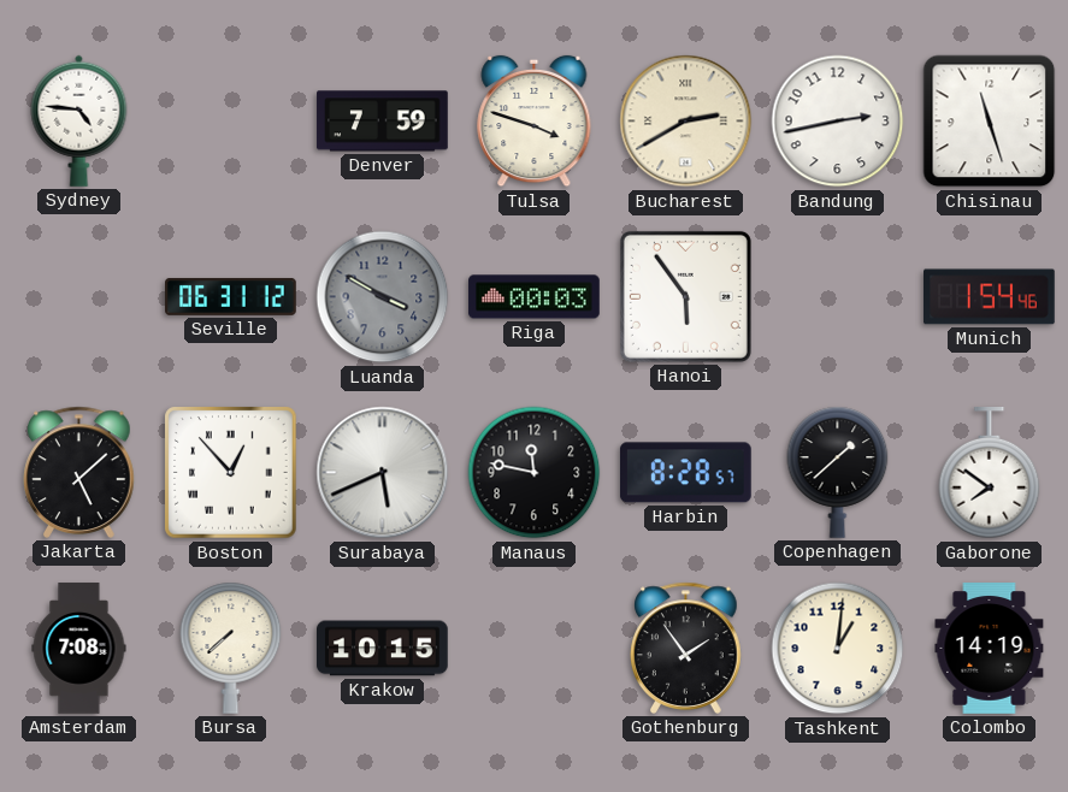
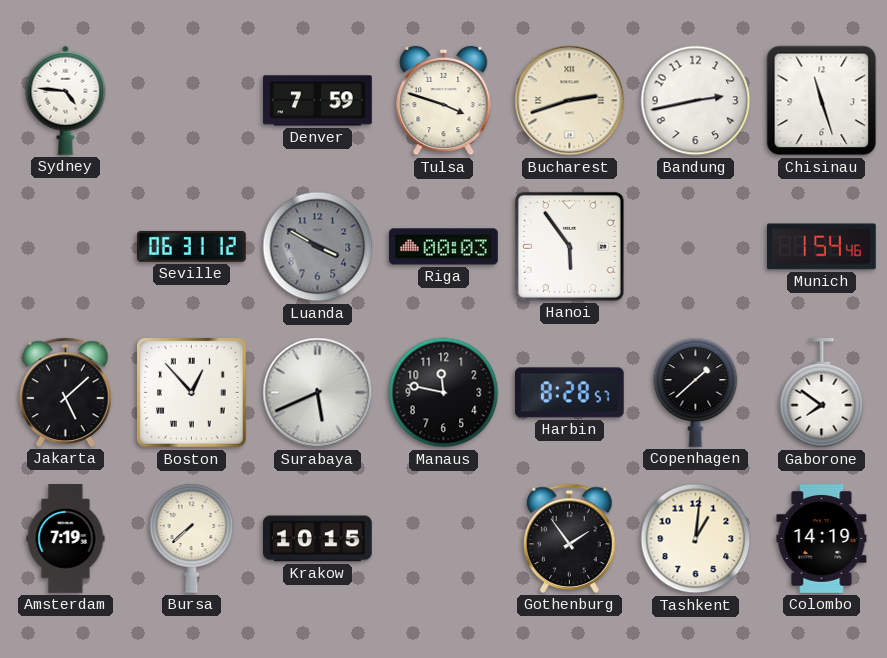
Bucharest: 2:40 -> 2:42 (570, 101)
Amsterdam: 7:08 -> 7:19 (66, 539)
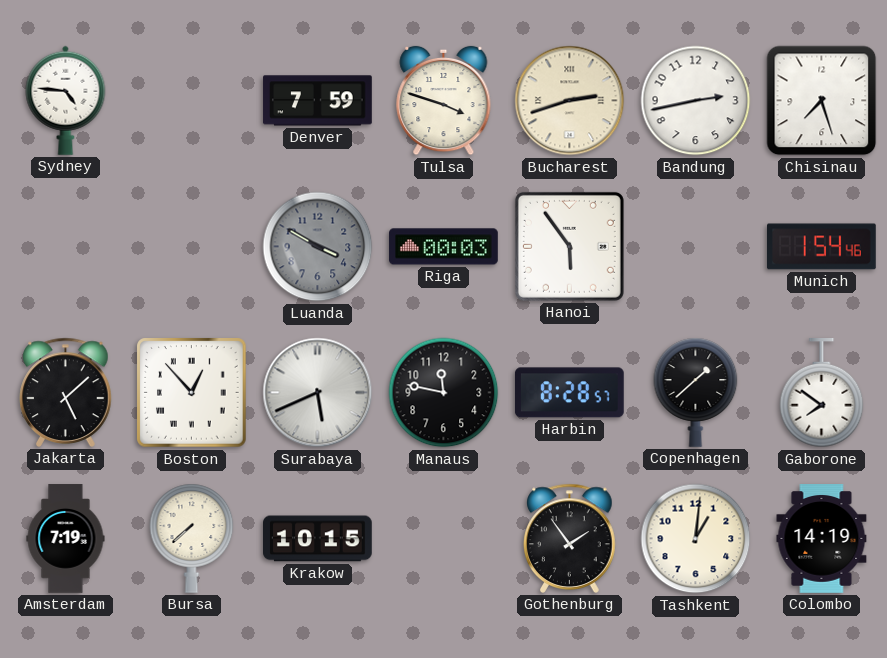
Chisinau: 11:27 -> 7:27 (822, 101)
Seville: 06:31 -> none (192, 246)
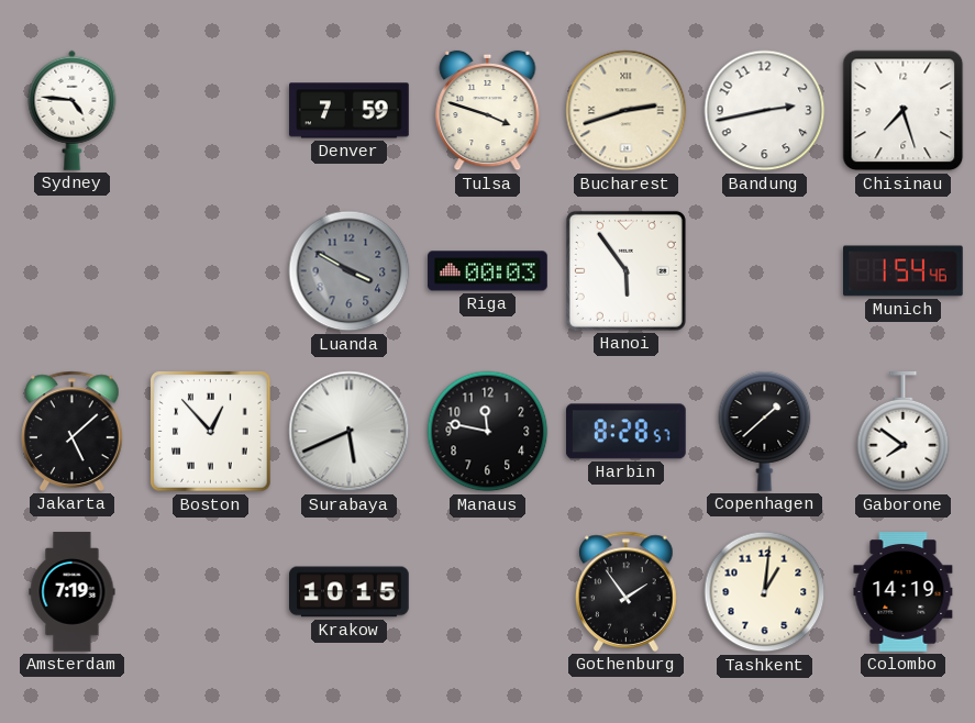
Bursa: 7:38 -> none (192, 538)
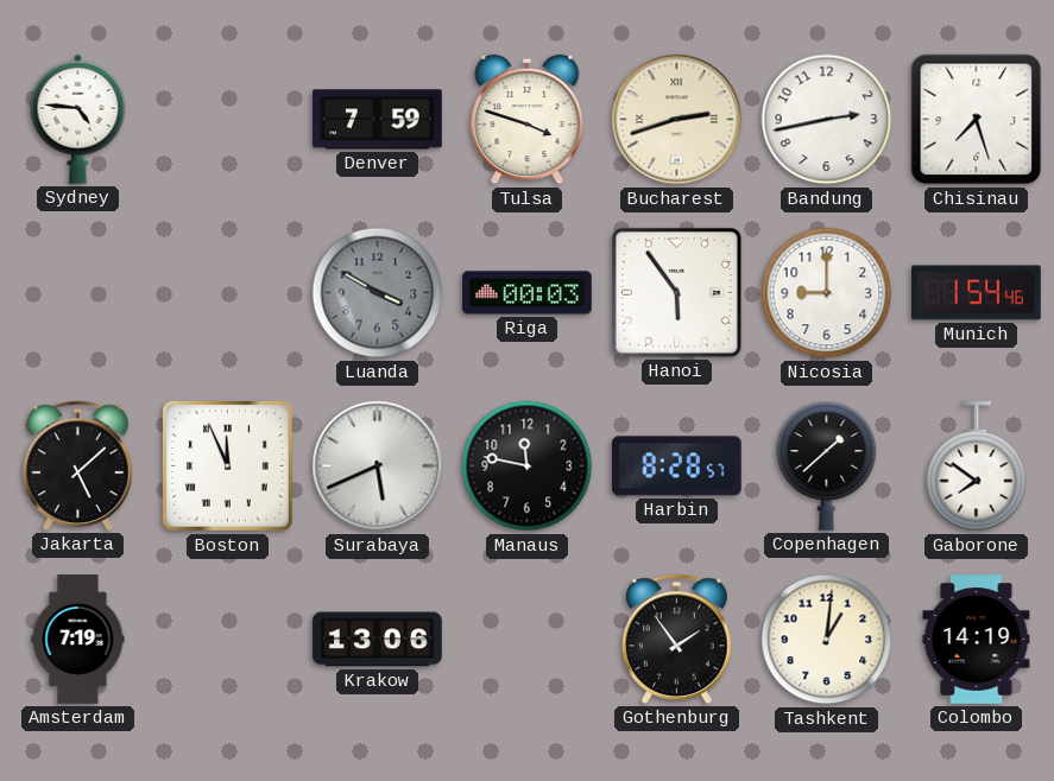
Nicosia: none -> 9:00 (827, 293)
Boston: 12:53 -> 11:56 (228, 466)
Krakow: 10:15 -> 13:06 (378, 640)
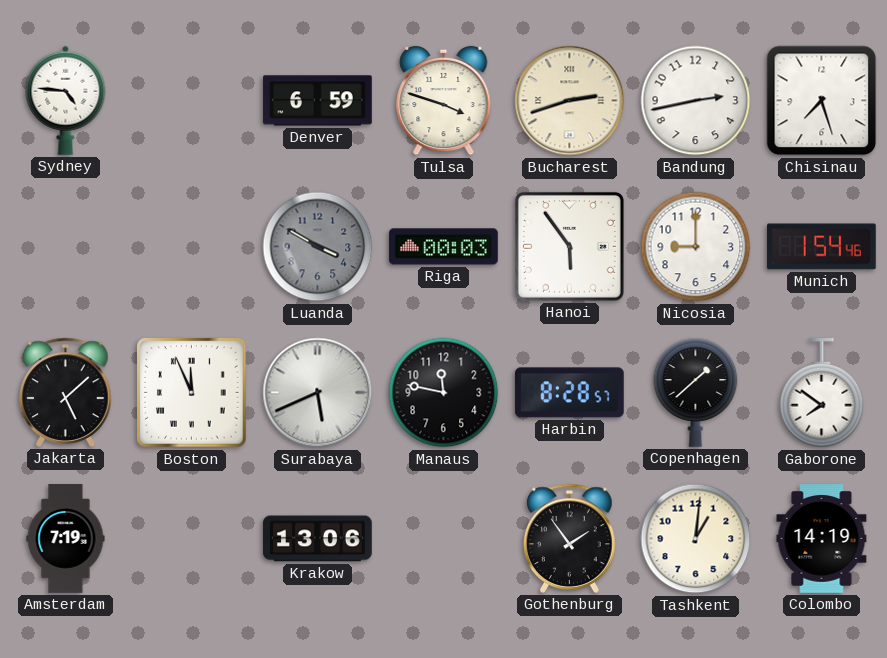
Denver: 7:59 -> 6:59 (318, 101)
